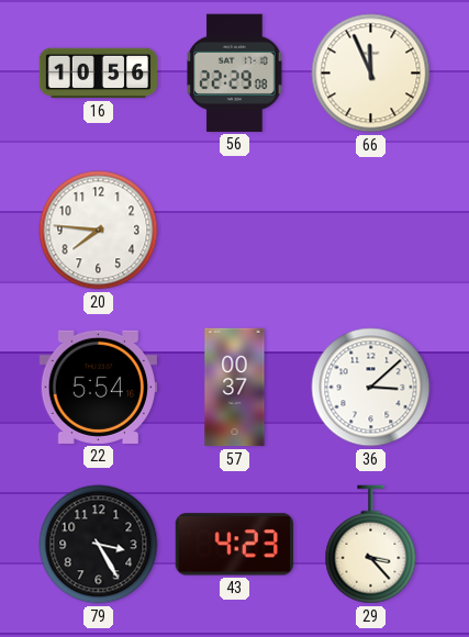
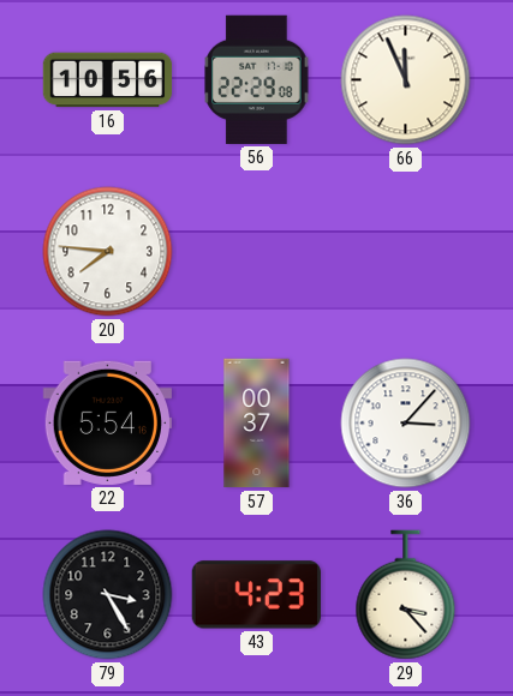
36: 3:08 -> 3:07 (406, 424)
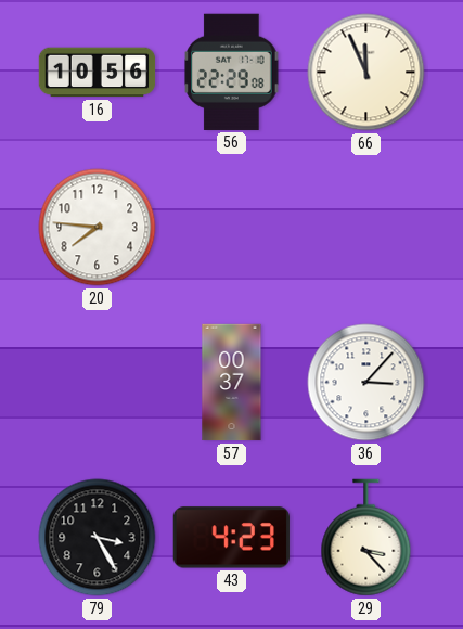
22: 5:54 -> none (107, 422)
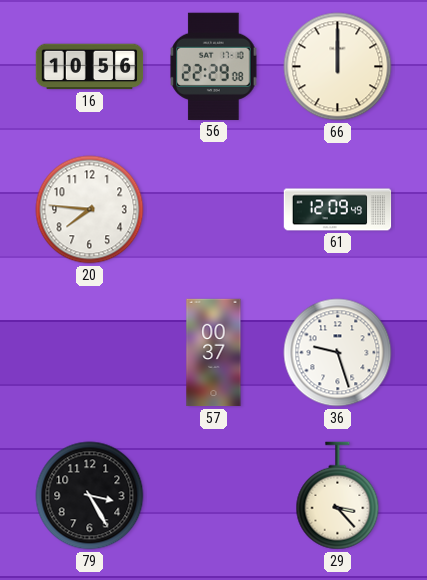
66: 11:56 -> 12:00 (338, 67)
61: none -> 12:09 (338, 210)
36: 3:07 -> 9:27 (338, 353)
43: 4:23 -> none (231, 538)
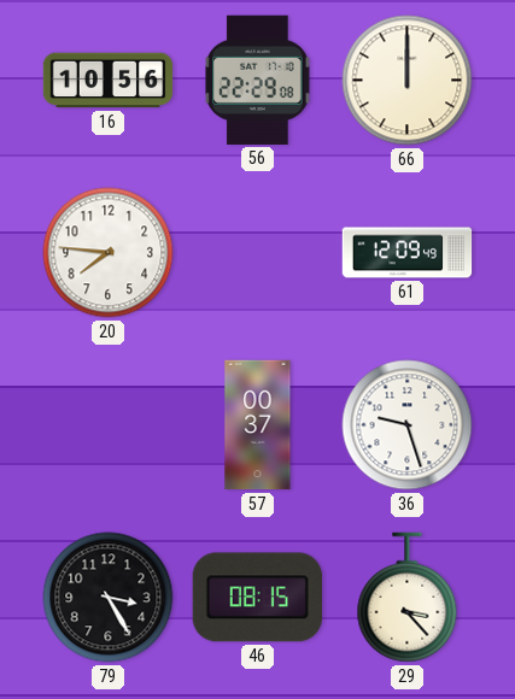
46: none -> 08:15 (257, 598)
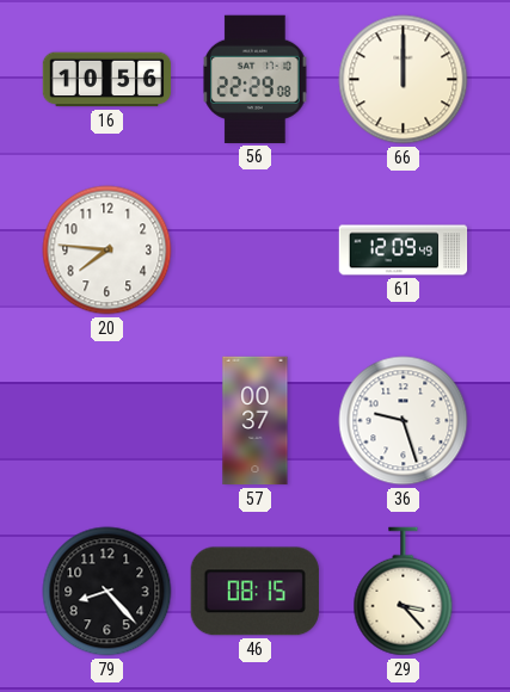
79: 3:25 -> 8:23 (107, 592)
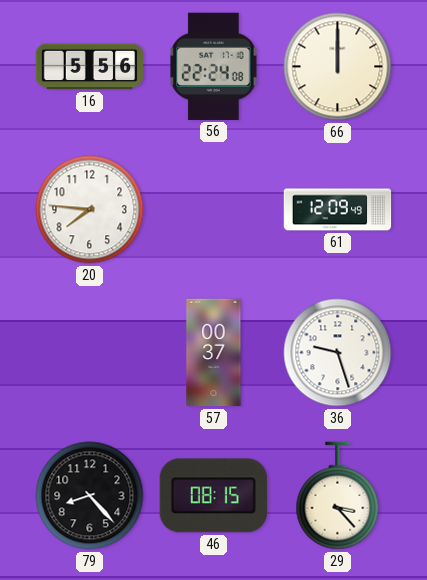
16: 10:56 -> 5:56 (90, 67)
56: 22:29 -> 22:24 (214, 66)
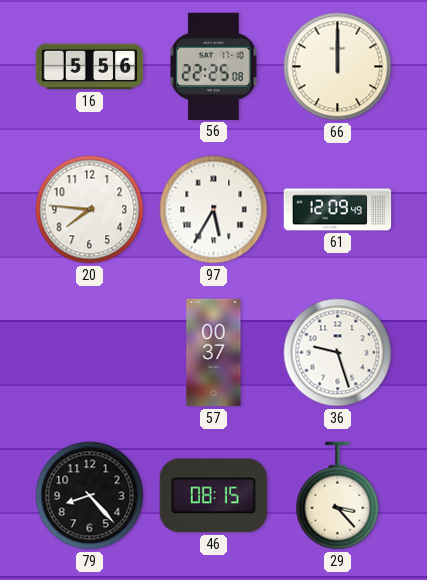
56: 22:24 -> 22:25 (214, 66)
97: none -> 5:35 (214, 210)
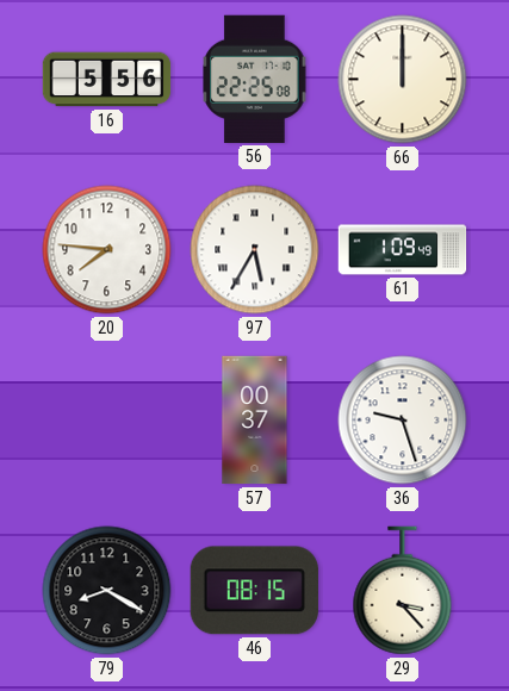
61: 12:09 -> 1:09 (403, 250)
79: 8:23 -> 8:20 (107, 591)
